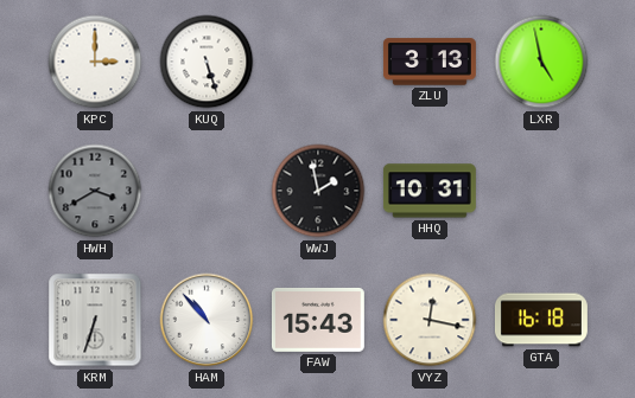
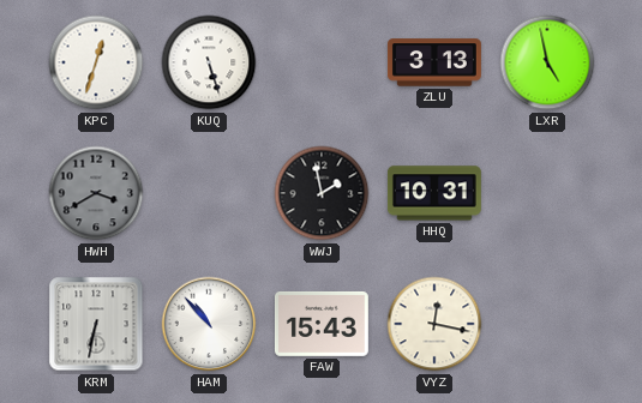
KPC: 3:00 -> 12:33 (96, 62)
KRM: 6:33 -> 6:32 (96, 324)
GTA: 16:18 -> none (541, 320)
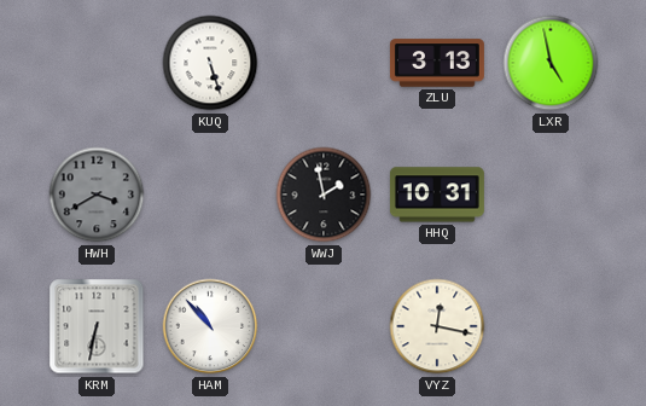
KPC: 12:33 -> none (96, 62)
FAW: 15:43 -> none (322, 324)
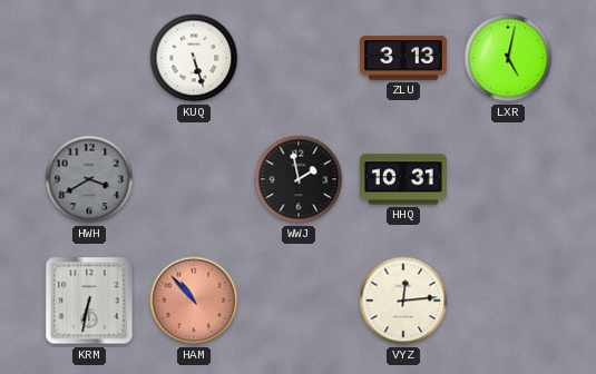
LXR: 4:58 -> 5:02 (508, 58)
HAM dial: white -> salmon (194, 301)
VYZ: 12:17 -> 12:14 (403, 301)
